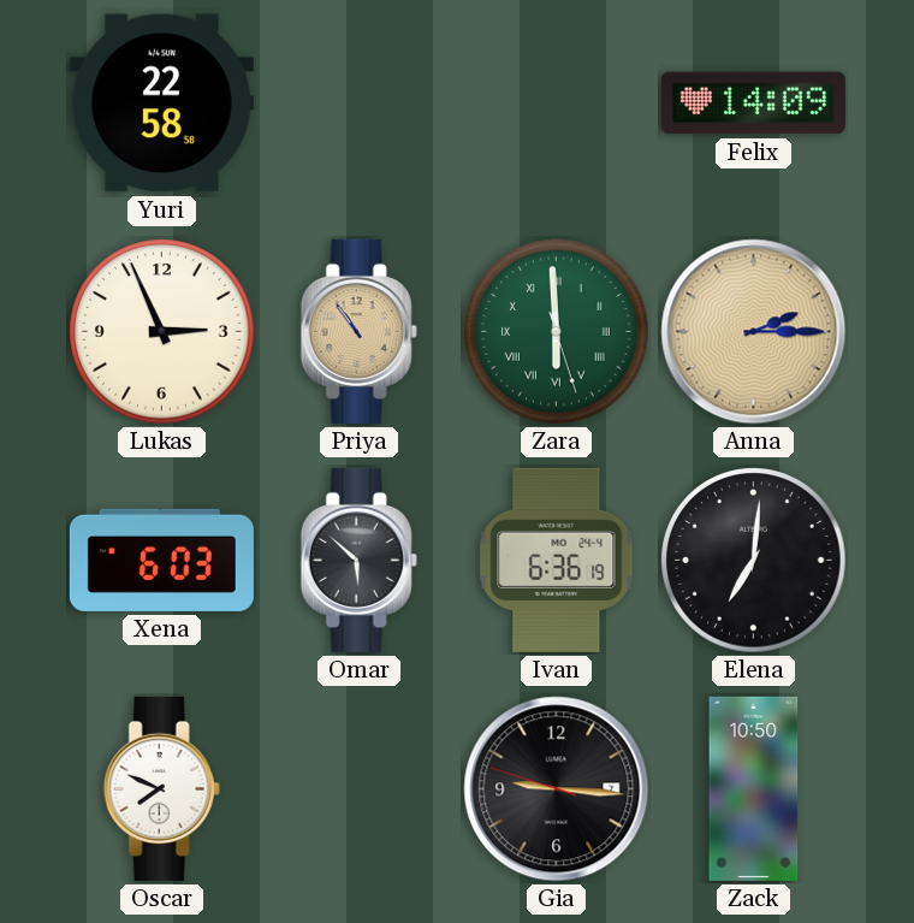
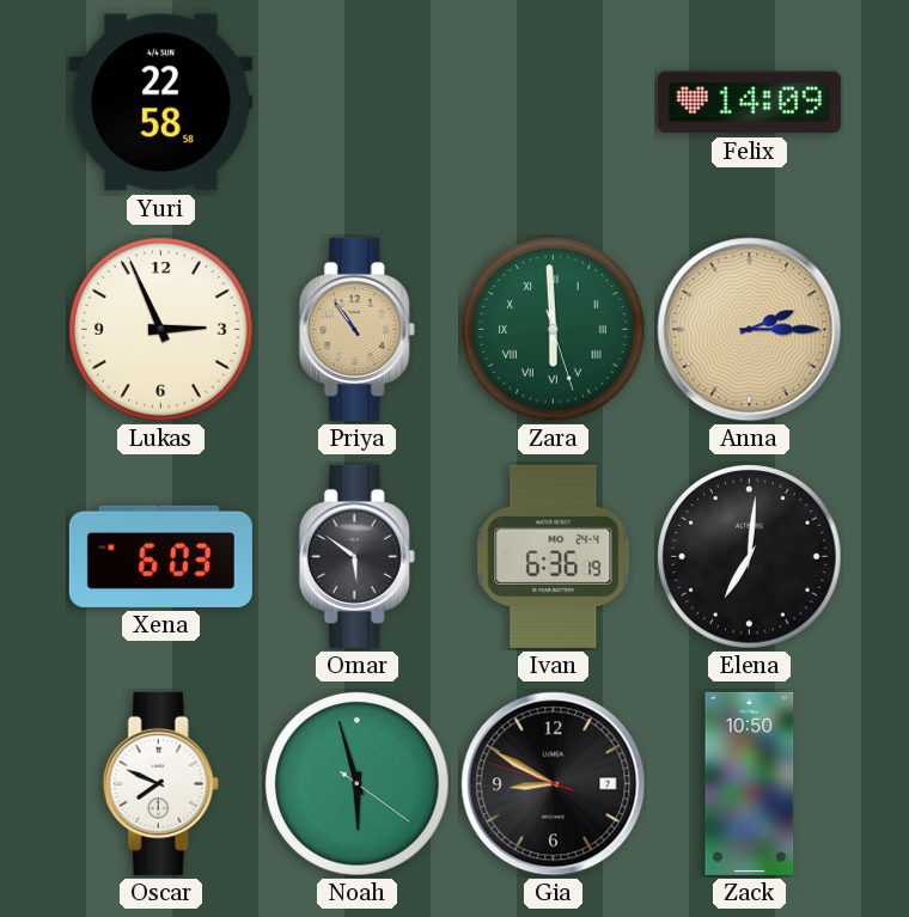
Omar: 5:52 -> 5:51 (356, 556)
Noah: none -> 5:57 (358, 784)
Gia: 9:15 -> 8:49 (554, 784)
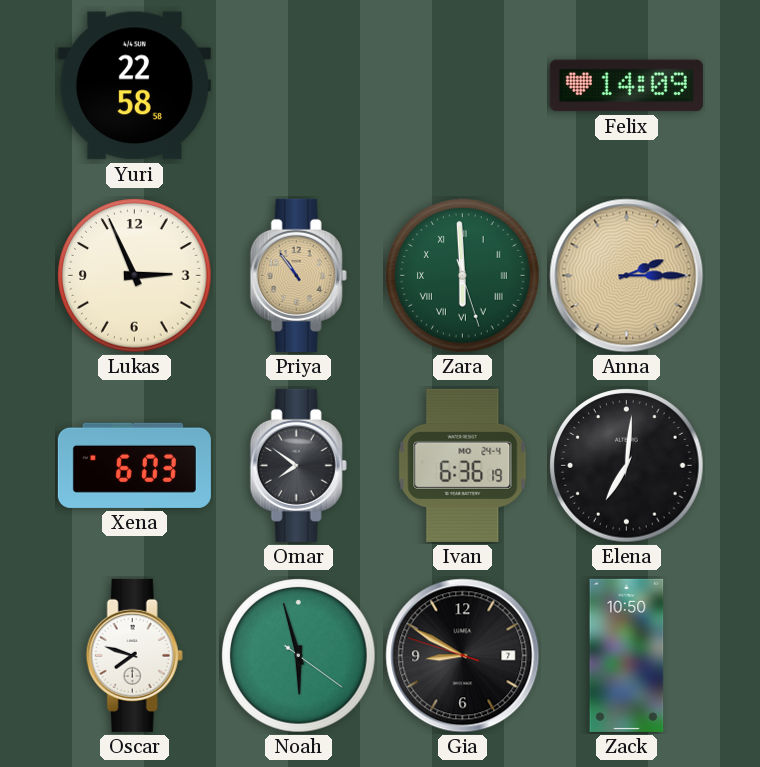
Omar: 5:51 -> 7:51 (298, 465)
Oscar: 7:49 -> 7:48 (134, 655)
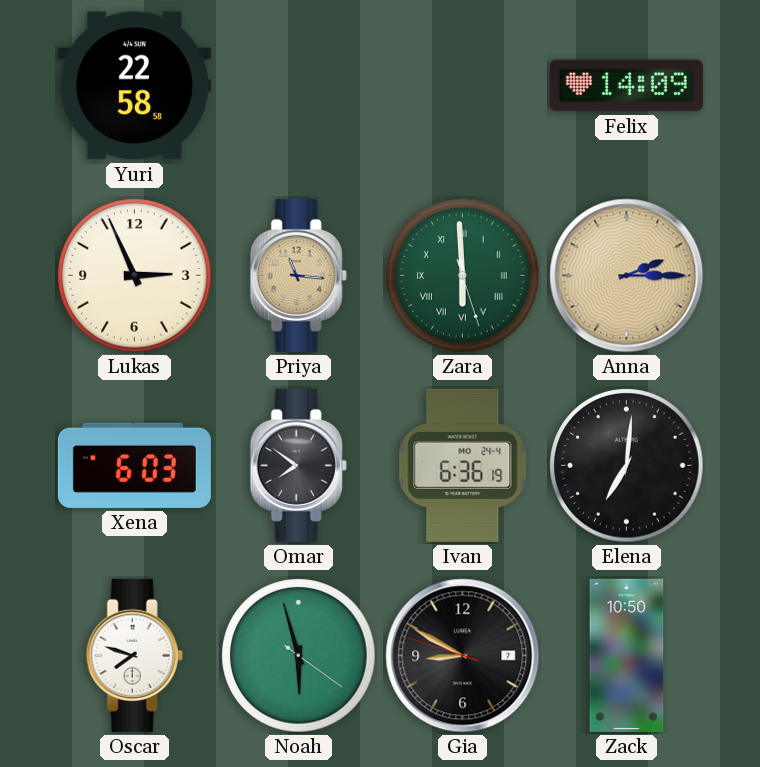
Priya: 10:54 -> 11:16 (298, 275)
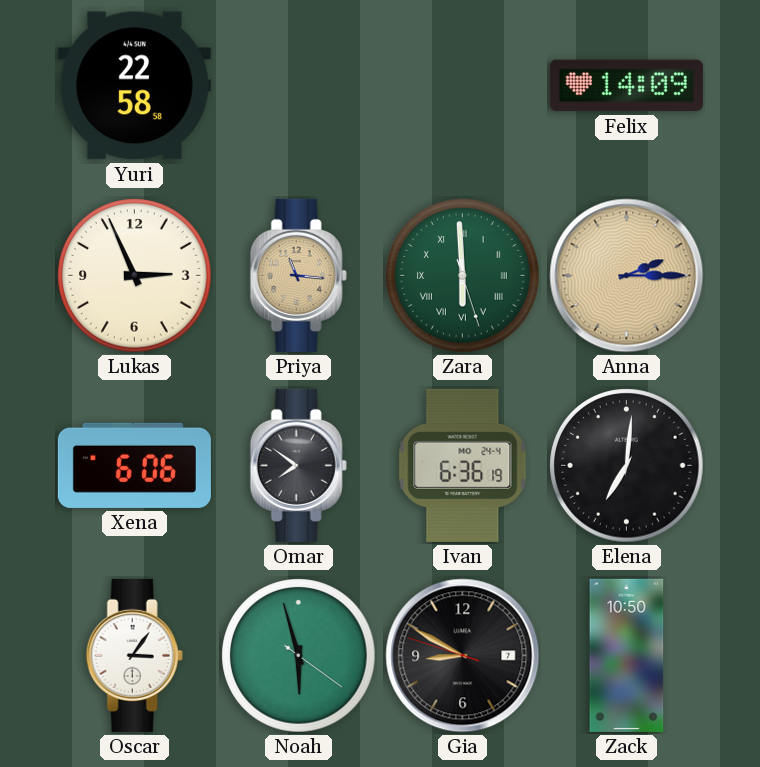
Xena: 6:03 -> 6:06 (134, 465)
Oscar: 7:48 -> 3:06 (134, 655)
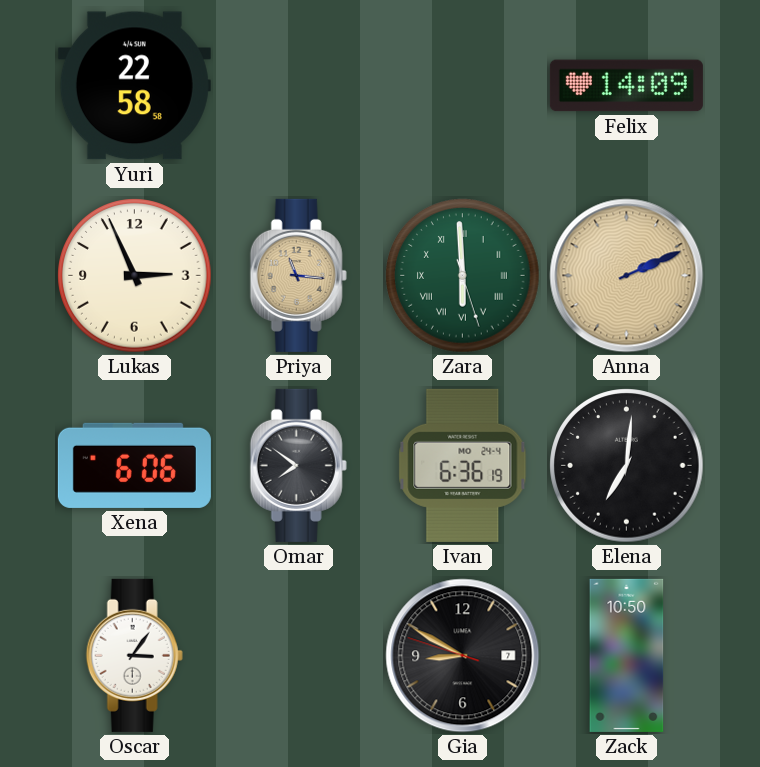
Anna: 2:15 -> 2:11 (627, 276)
Noah: 5:57 -> none (299, 656)
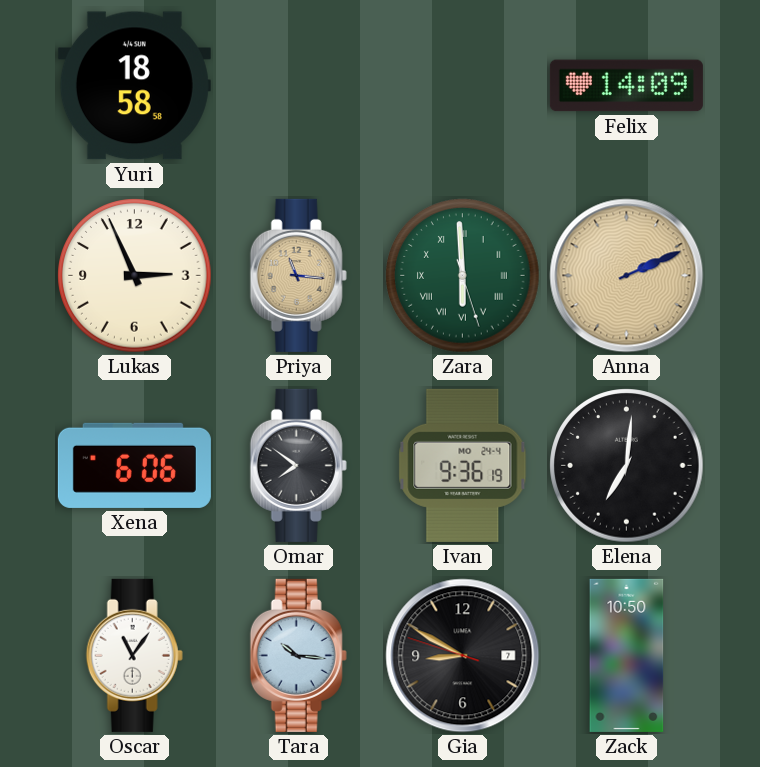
Yuri: 22:58 -> 18:58 (134, 86)
Ivan: 6:36 -> 9:36 (463, 465)
Oscar: 3:06 -> 11:06 (134, 655)
Tara: none -> 10:16 (298, 655)
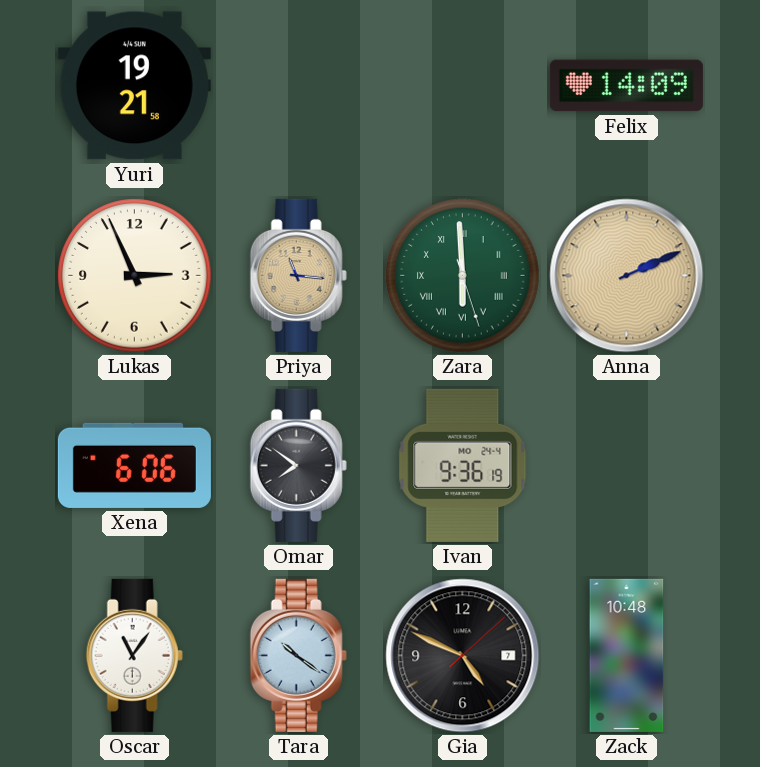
Yuri: 18:58 -> 19:21 (134, 86)
Elena: 7:01 -> none (627, 466)
Tara: 10:16 -> 10:21 (298, 655)
Gia: 8:49 -> 4:49 (463, 656)
Zack: 10:50 -> 10:48 (627, 655)
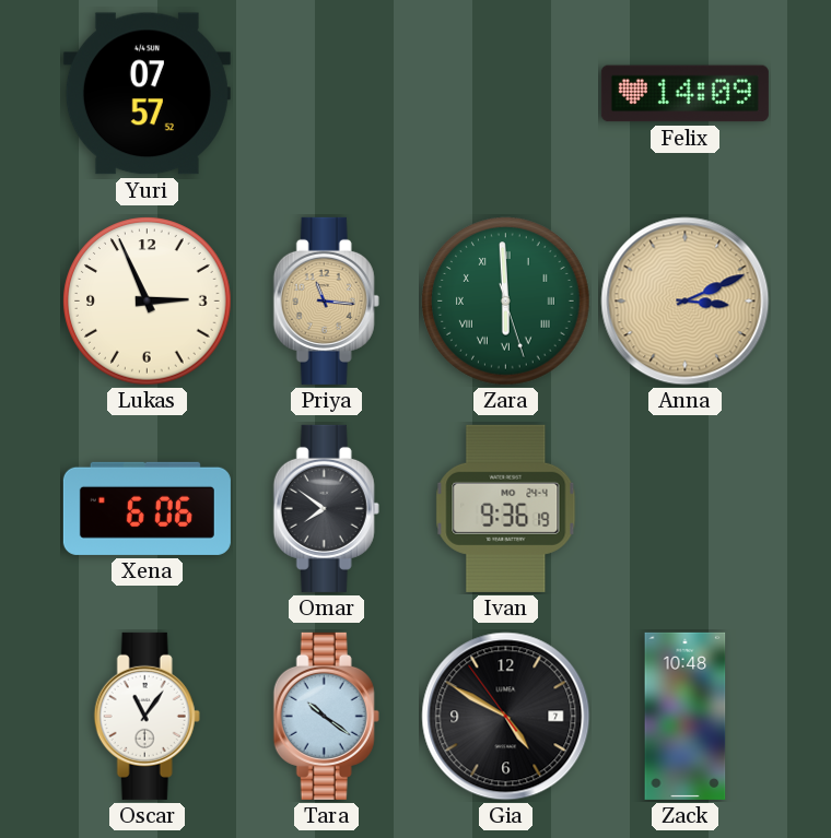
Yuri: 19:21 -> 07:57 (147, 94)
Anna: 2:11 -> 3:11 (686, 302)
Gia: 4:49:08 -> 4:49:54 (506, 717)
